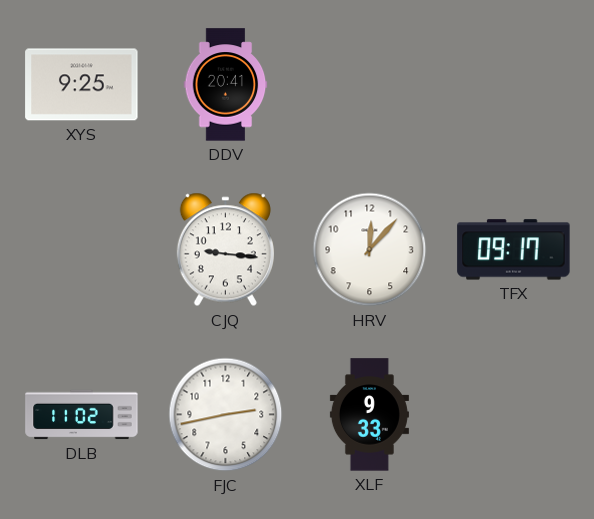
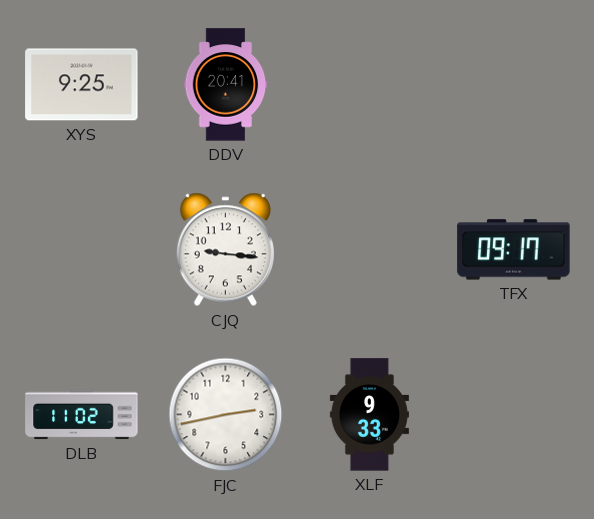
HRV: 12:07 -> none (370, 250)
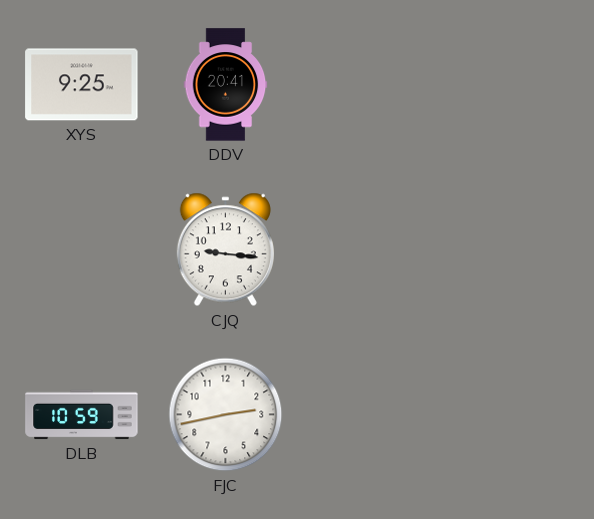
TFX: 09:17 -> none (514, 250)
DLB: 11:02 -> 10:59 (82, 415)
XLF: 9:33 -> none (369, 415)
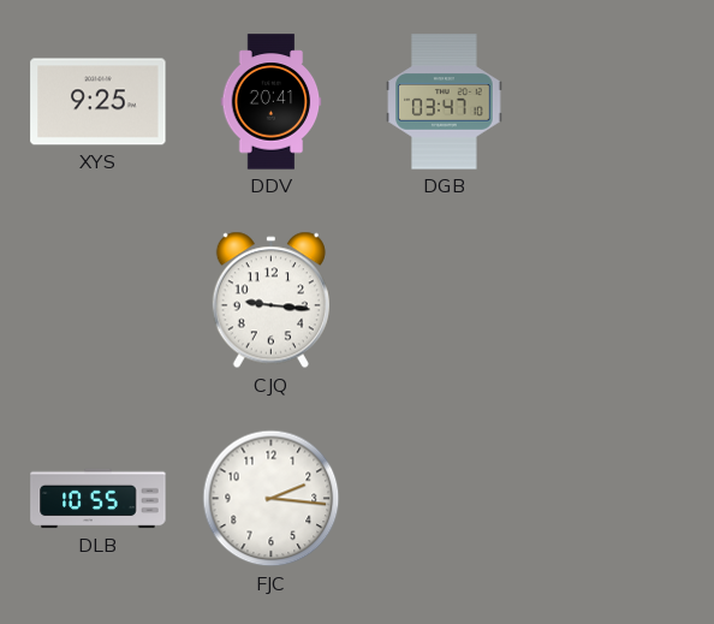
DGB: none -> 03:47 (445, 102)
DLB: 10:59 -> 10:55 (99, 499)
FJC: 2:43 -> 2:16 (272, 499)
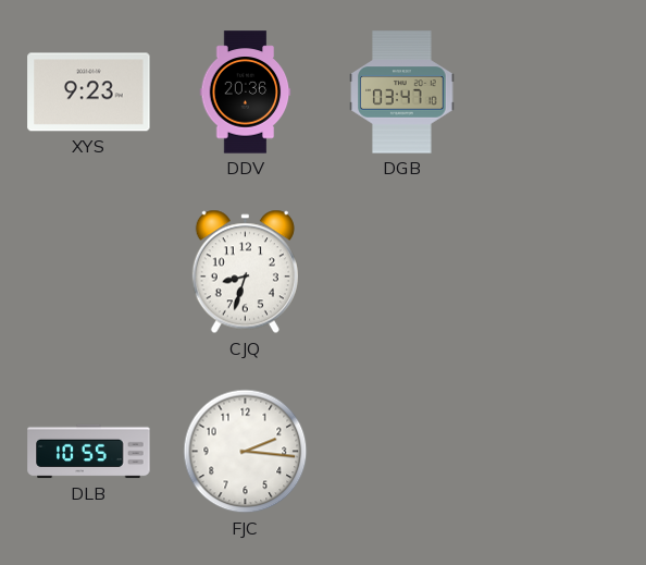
XYS: 9:25 -> 9:23 (89, 93)
DDV: 20:41 -> 20:36 (246, 93)
CJQ: 9:16 -> 8:33 (245, 272)
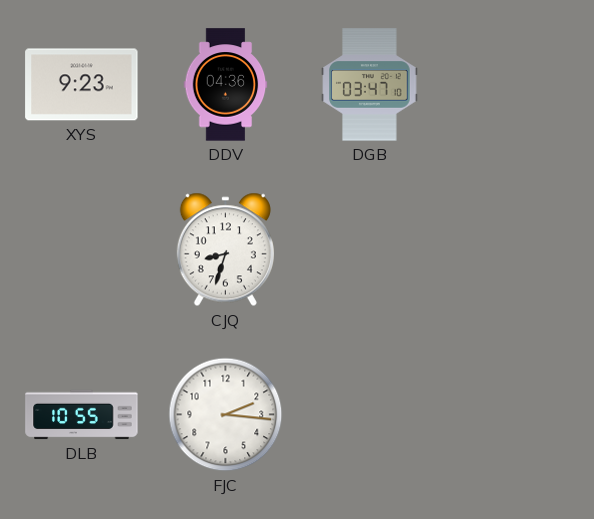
DDV: 20:36 -> 04:36 (226, 85)
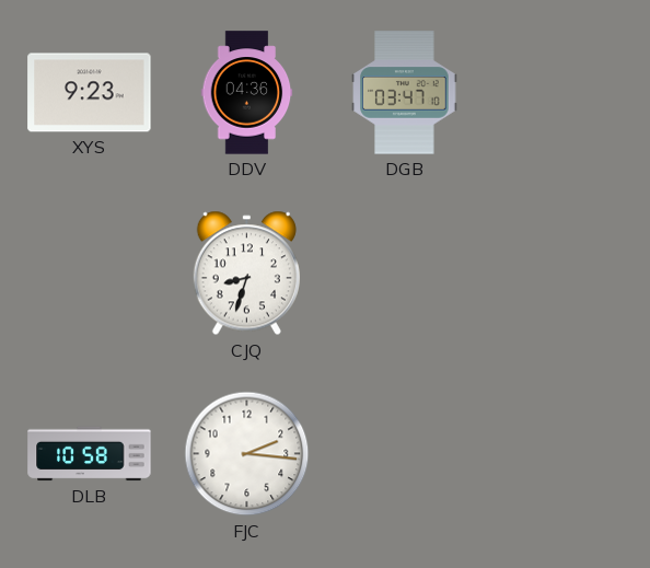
DLB: 10:55 -> 10:58 (90, 454)
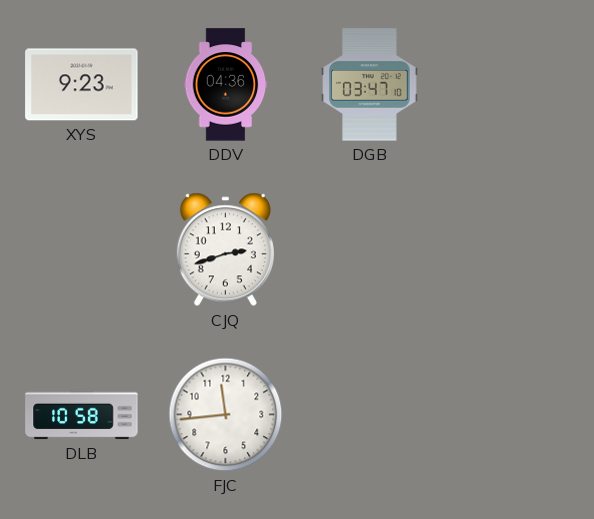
CJQ: 8:33 -> 2:42 (225, 250)
FJC: 2:16 -> 11:44 (226, 415)
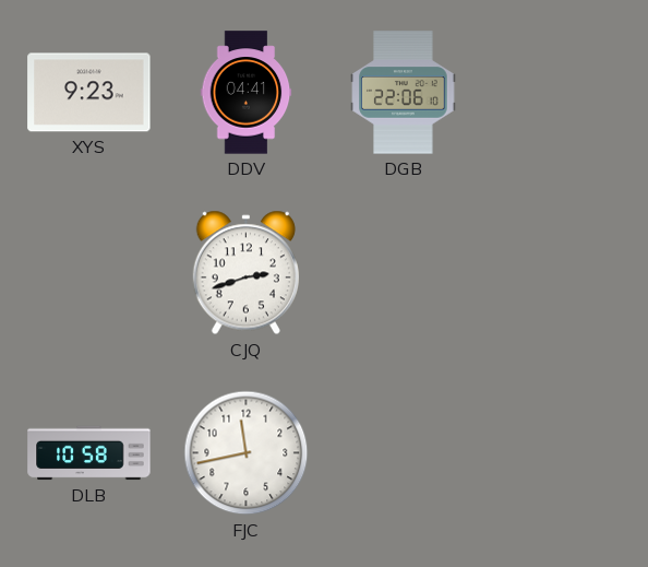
DDV: 04:36 -> 04:41 (247, 93)
DGB: 03:47 -> 22:06 (404, 93)
FJC: 11:44 -> 11:43 (247, 453)
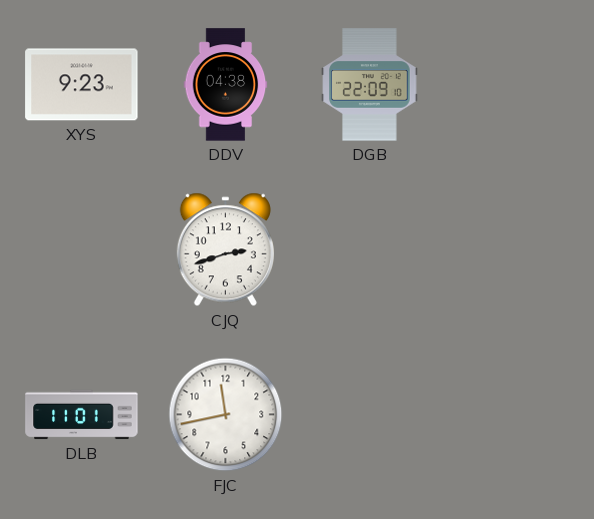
DDV: 04:41 -> 04:38 (226, 85)
DGB: 22:06 -> 22:09 (370, 85)
DLB: 10:58 -> 11:01 (82, 415)
